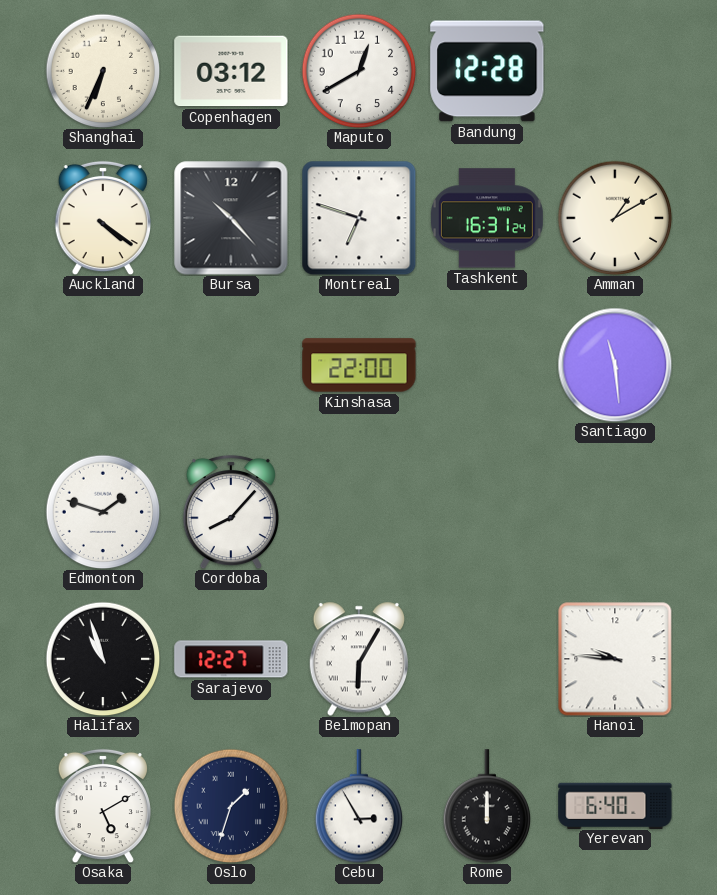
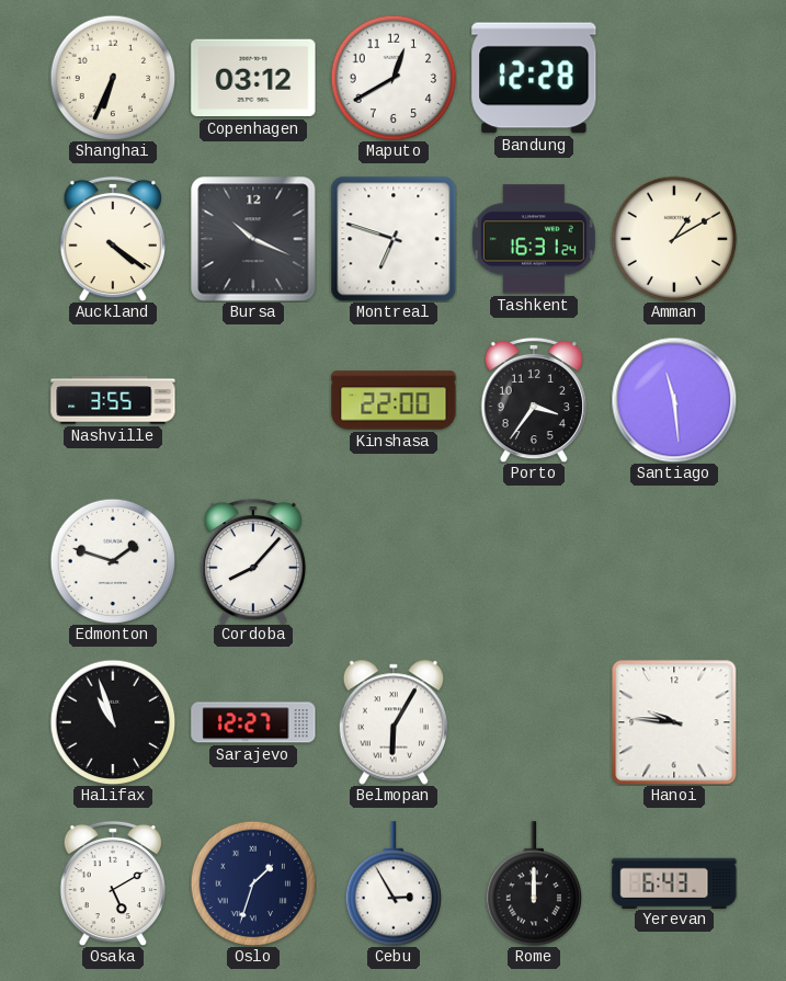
Bursa: 10:23 -> 10:19 (253, 239)
Nashville: none -> 3:55 (113, 400)
Porto: none -> 3:36 (534, 400)
Yerevan: 6:40 -> 6:43 (674, 882)
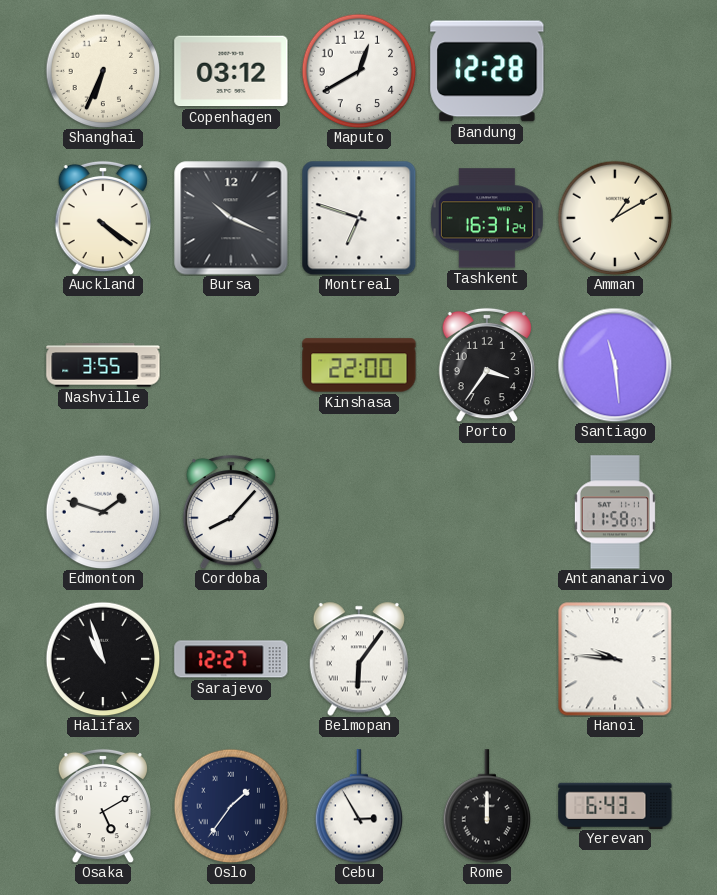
Antananarivo: none -> 11:58 (615, 512)
Belmopan: 6:05 -> 6:06 (358, 659)
Oslo: 1:33 -> 1:36 (231, 806)
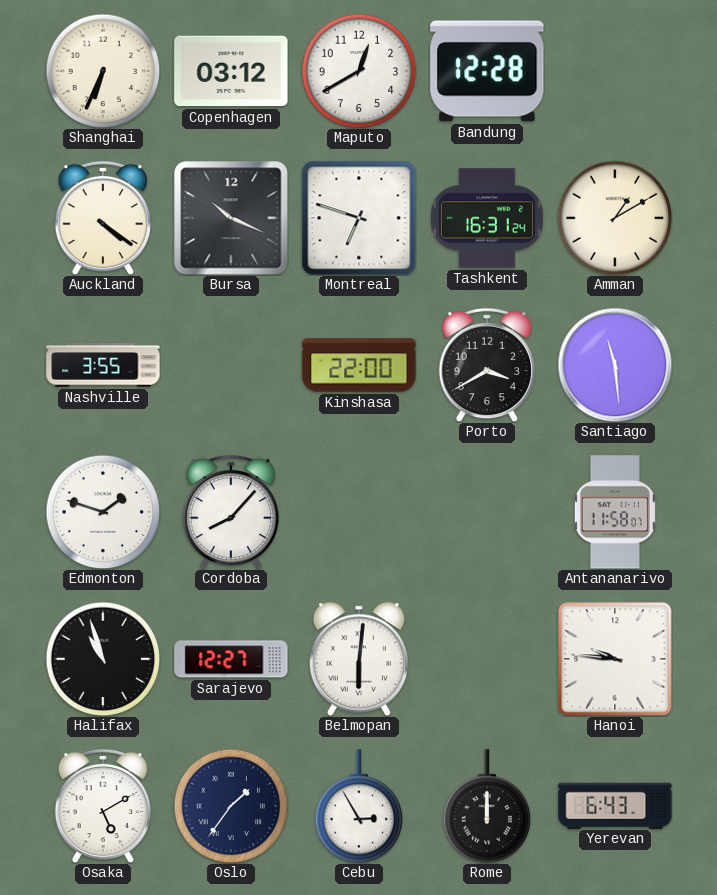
Porto: 3:36 -> 3:40 (487, 365)
Belmopan: 6:06 -> 6:01 (358, 659)
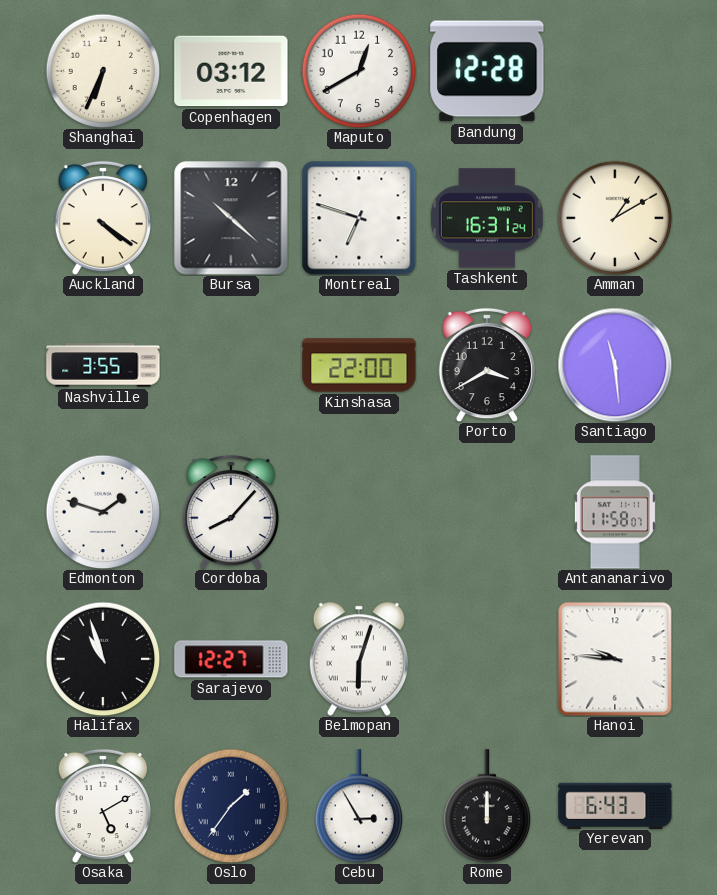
Bursa: 10:19 -> 10:22 (231, 218)
Belmopan: 6:01 -> 6:03 (358, 659)
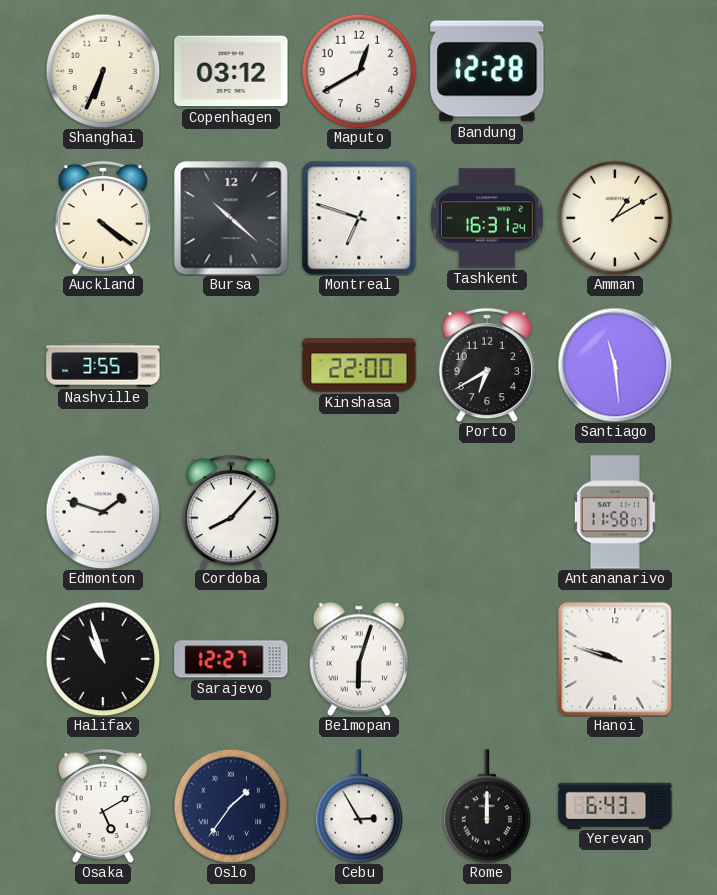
Porto: 3:40 -> 6:40 (487, 365)
Hanoi: 9:46 -> 9:48 (615, 659)
